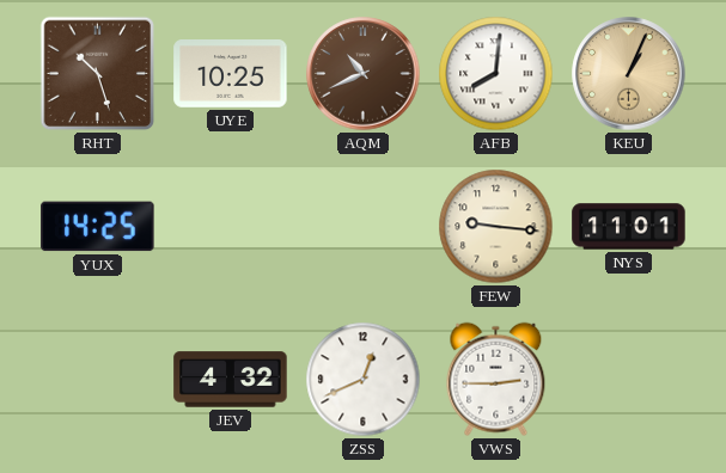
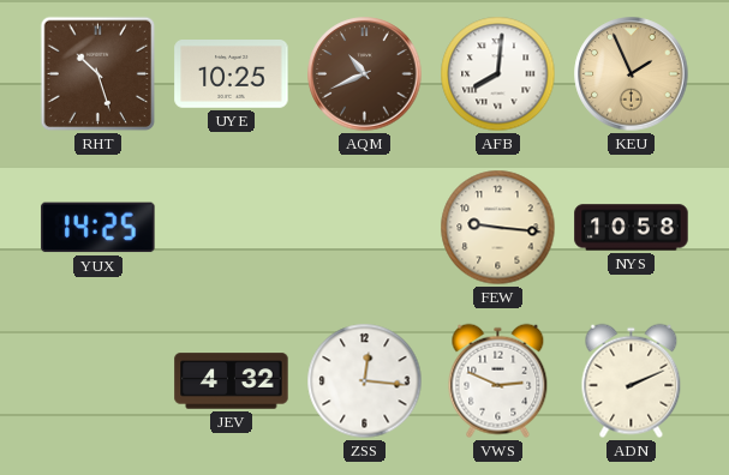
KEU: 1:04 -> 1:56 (632, 74)
NYS: 11:01 -> 10:58 (632, 228)
ZSS: 12:41 -> 12:16 (365, 381)
VWS: 2:45 -> 2:49 (498, 381)
ADN: none -> 2:11 (632, 381)
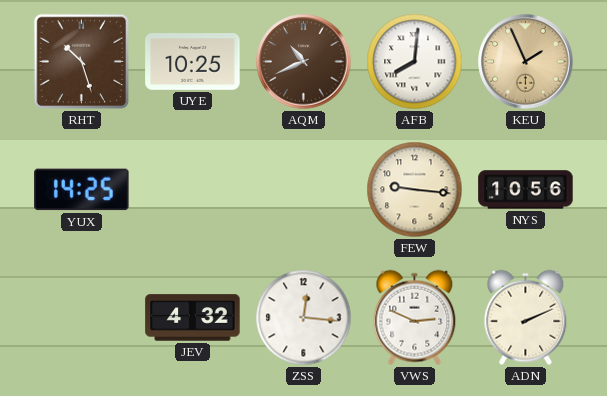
NYS: 10:58 -> 10:56 (526, 190)
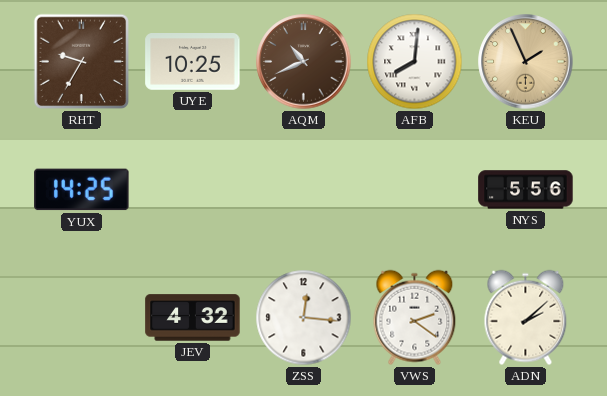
RHT: 10:27 -> 9:35 (82, 62)
FEW: 9:16 -> none (415, 190)
NYS: 10:56 -> 5:56 (526, 190)
VWS: 2:49 -> 2:21 (415, 318)
ADN: 2:11 -> 2:08 (526, 318)
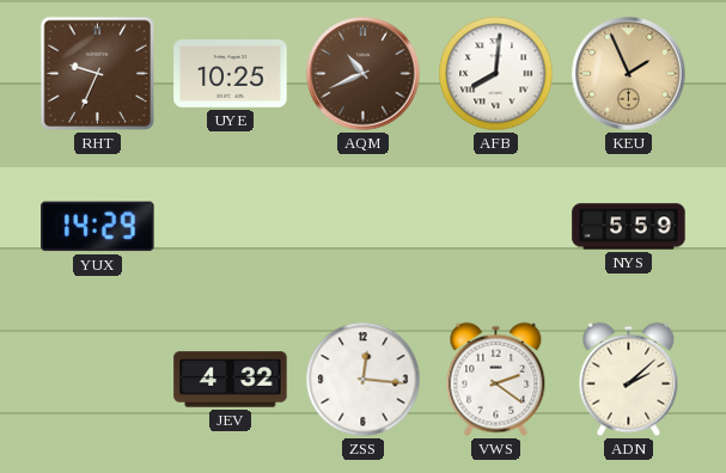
RHT: 9:35 -> 9:34 (98, 74)
YUX: 14:25 -> 14:29 (98, 227)
NYS: 5:56 -> 5:59 (629, 227)
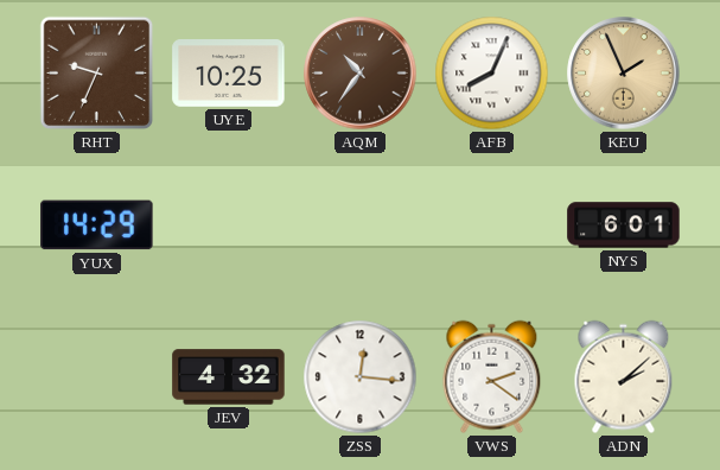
AQM: 10:41 -> 10:36 (361, 74)
AFB: 8:01 -> 8:04 (492, 74)
NYS: 5:59 -> 6:01 (624, 226)
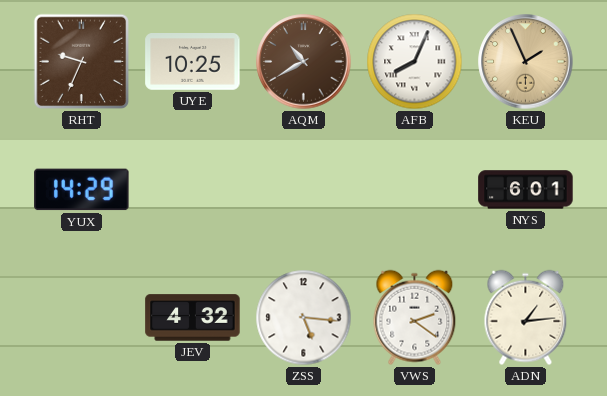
AQM: 10:36 -> 10:40 (304, 62)
ZSS: 12:16 -> 5:16 (304, 318)
ADN: 2:08 -> 1:14 (526, 318)
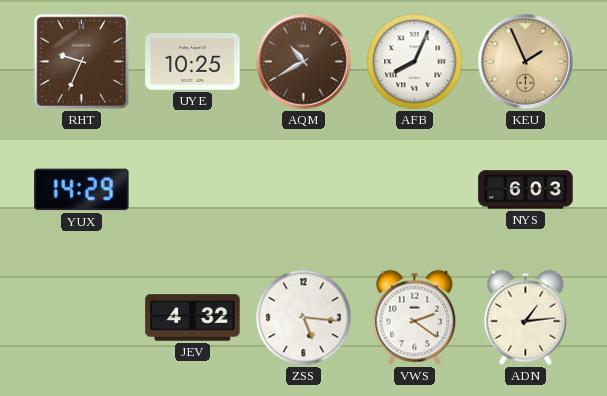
NYS: 6:01 -> 6:03 (526, 190)
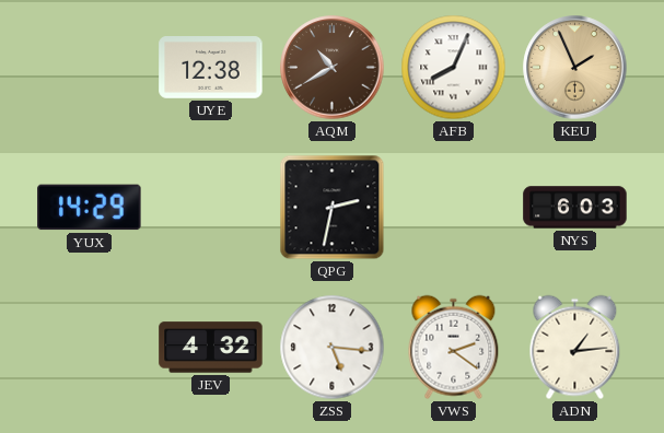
RHT: 9:34 -> none (82, 62)
UYE: 10:25 -> 12:38 (211, 68)
QPG: none -> 2:32 (333, 208)
